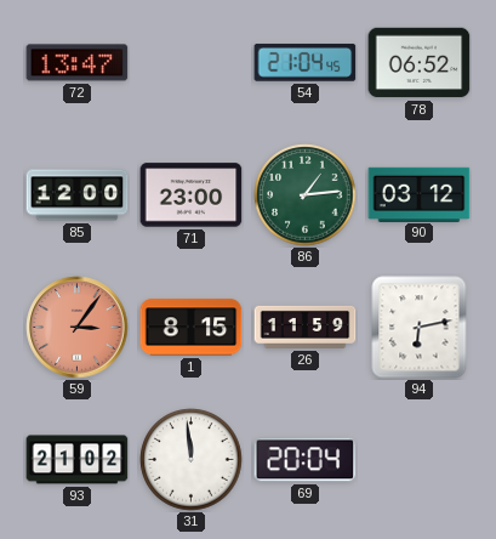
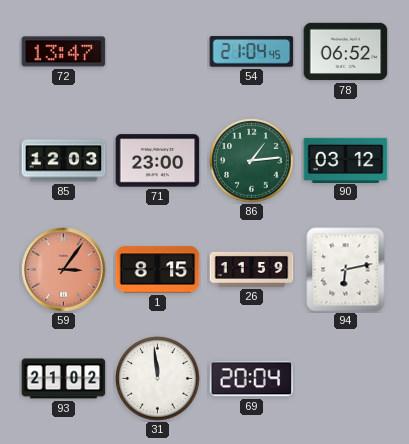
85: 12:00 -> 12:03 (64, 161)
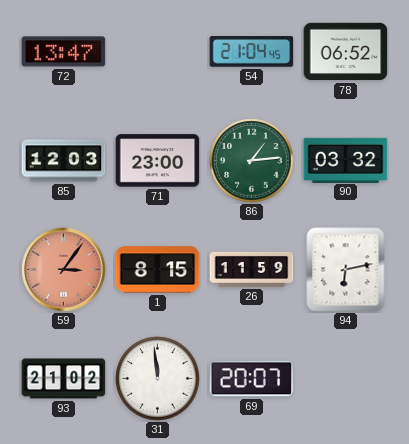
90: 03:12 -> 03:32 (346, 160)
69: 20:04 -> 20:07 (252, 379)
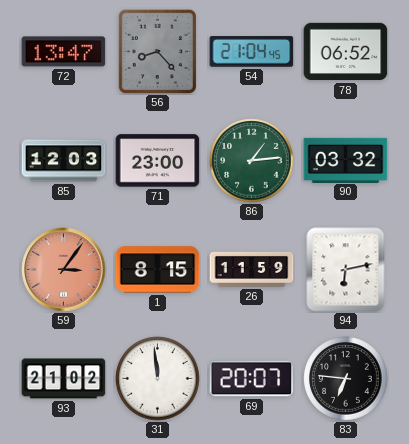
56: none -> 8:23 (157, 51)
83: none -> 6:46 (346, 379)
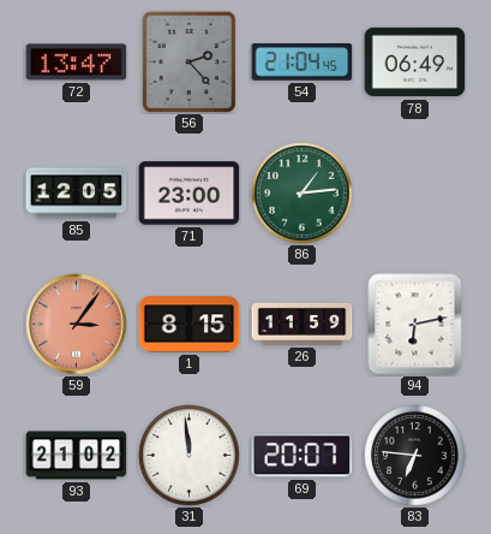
56: 8:23 -> 2:23 (188, 61)
78: 06:52 -> 06:49 (415, 63)
85: 12:03 -> 12:05 (77, 194)
90: 03:32 -> none (346, 160)
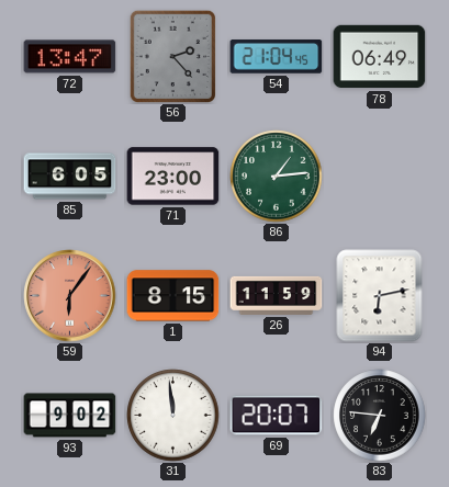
85: 12:05 -> 6:05 (70, 177)
59: 3:06 -> 6:06 (70, 296)
93: 21:02 -> 9:02 (70, 416)
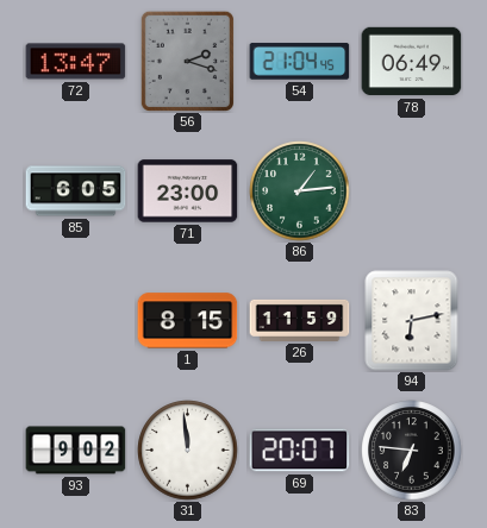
56: 2:23 -> 2:18 (187, 61)
59: 6:06 -> none (70, 296)
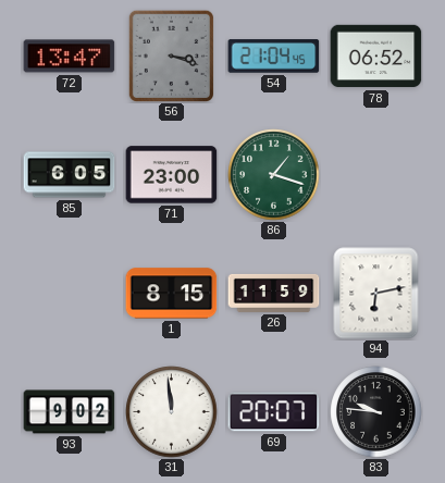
56: 2:18 -> 3:18 (171, 55)
78: 06:49 -> 06:52 (376, 57)
86: 1:14 -> 1:18 (274, 175)
83: 6:46 -> 9:46 (376, 412)
